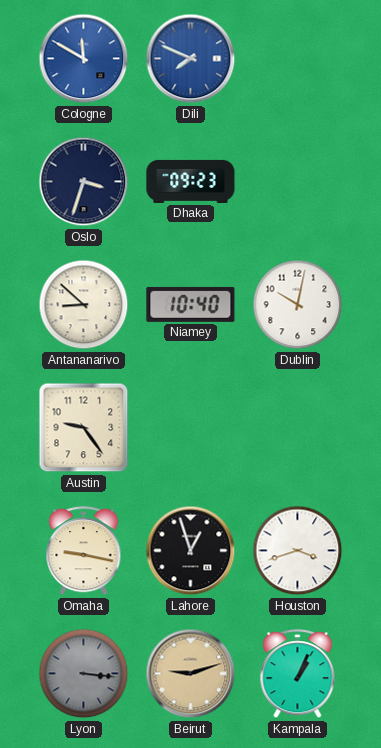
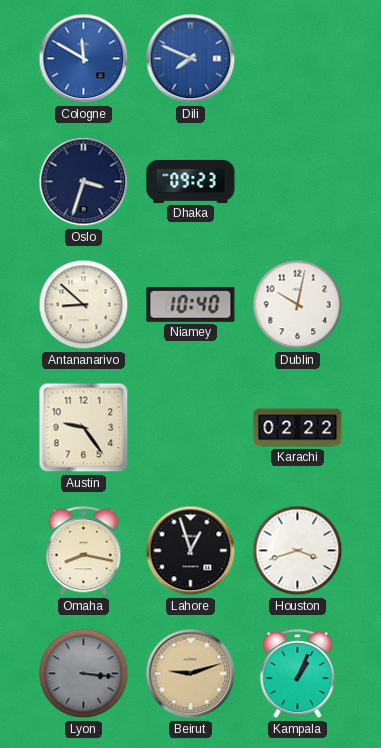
Karachi: none -> 02:22 (298, 428)
Omaha: 9:17 -> 8:17 (84, 551)
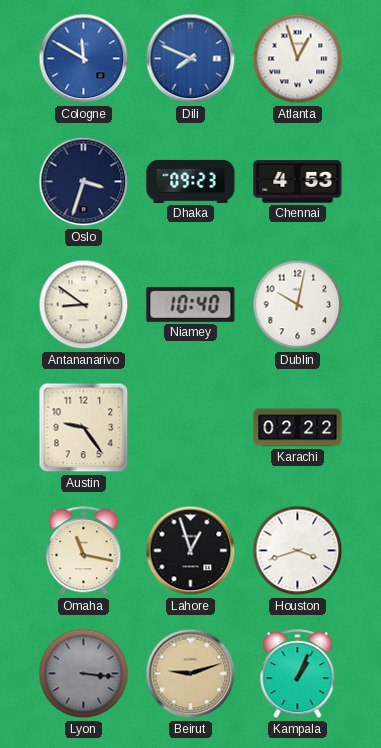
Atlanta: none -> 12:57 (298, 59)
Chennai: none -> 4:53 (298, 182)
Antananarivo: 8:52 -> 8:51 (84, 305)
Omaha: 8:17 -> 11:17 (84, 551)
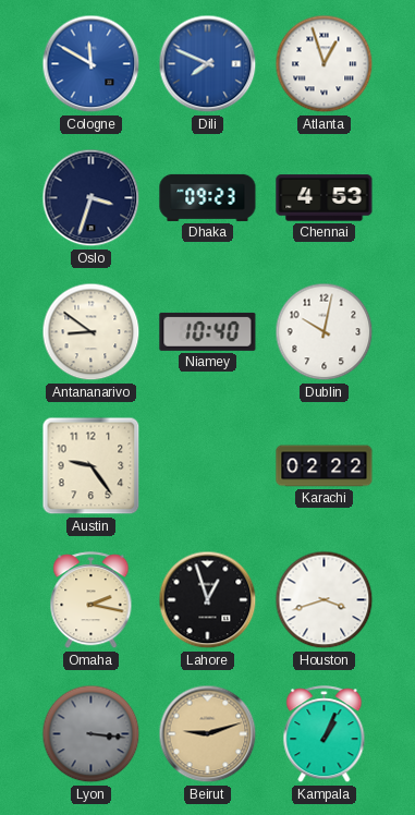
Omaha: 11:17 -> 2:17 (91, 600)
